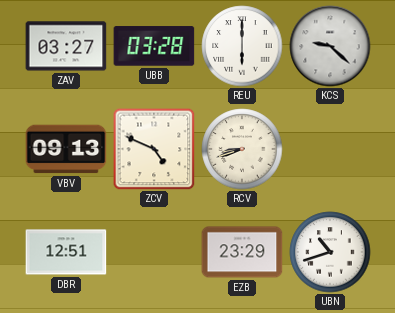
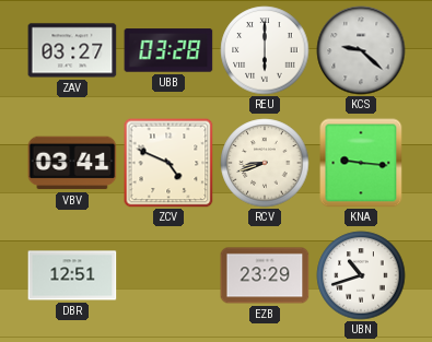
VBV: 09:13 -> 03:41 (72, 163)
KNA: none -> 9:16 (361, 163)
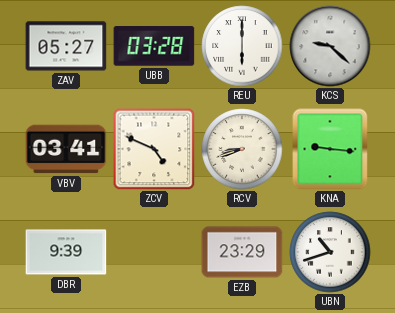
ZAV: 03:27 -> 05:27 (66, 46)
DBR: 12:51 -> 9:39 (66, 252)
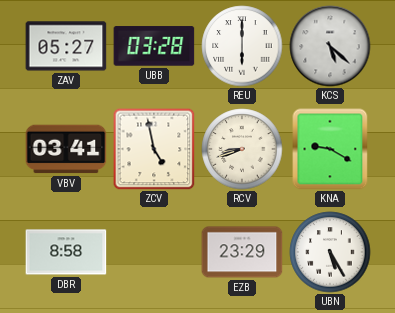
KCS: 9:22 -> 5:22 (330, 46)
ZCV: 4:49 -> 4:58 (154, 149)
KNA: 9:16 -> 9:20 (330, 149)
DBR: 9:39 -> 8:58 (66, 252)
UBN: 10:42 -> 5:25 (330, 252)
